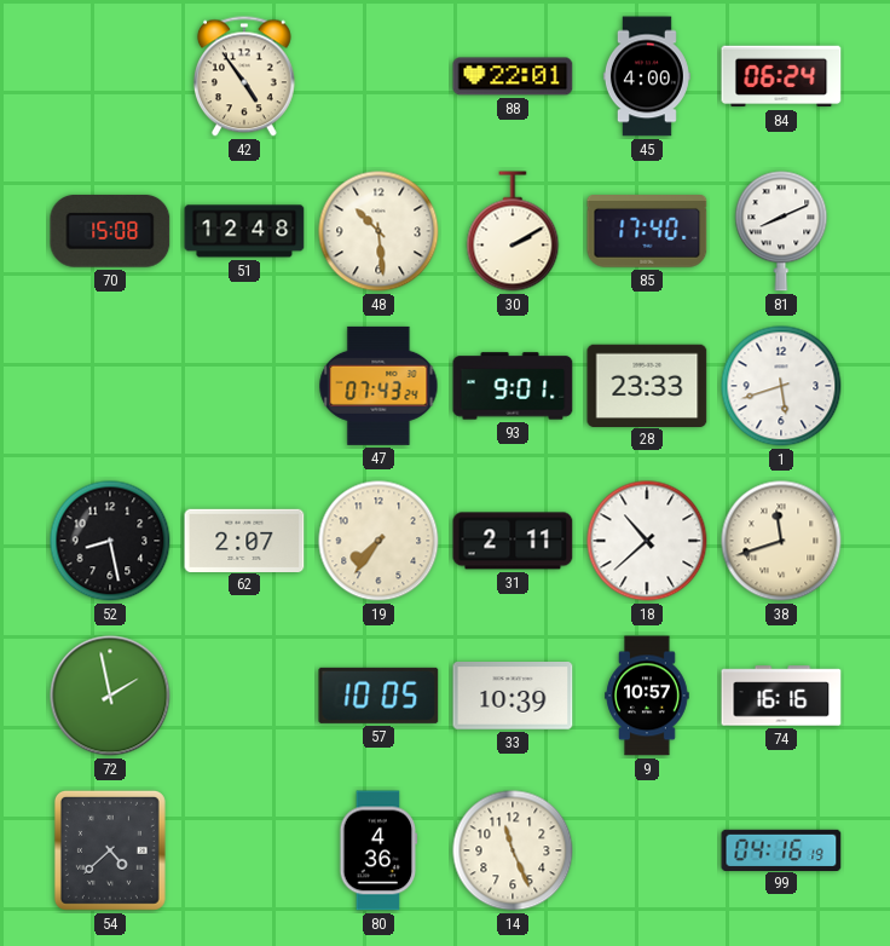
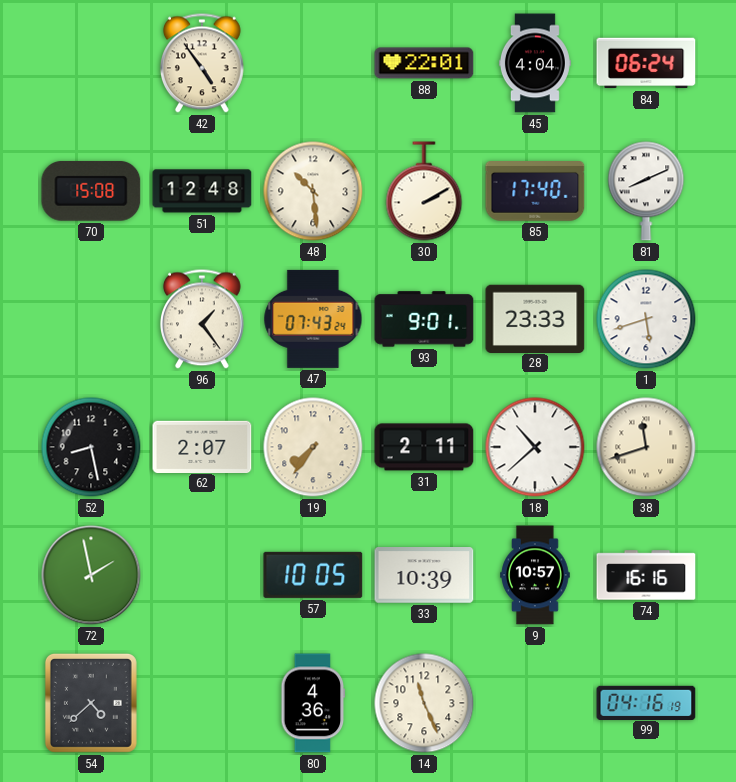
45: 4:00 -> 4:04 (535, 63)
96: none -> 1:24 (202, 319)
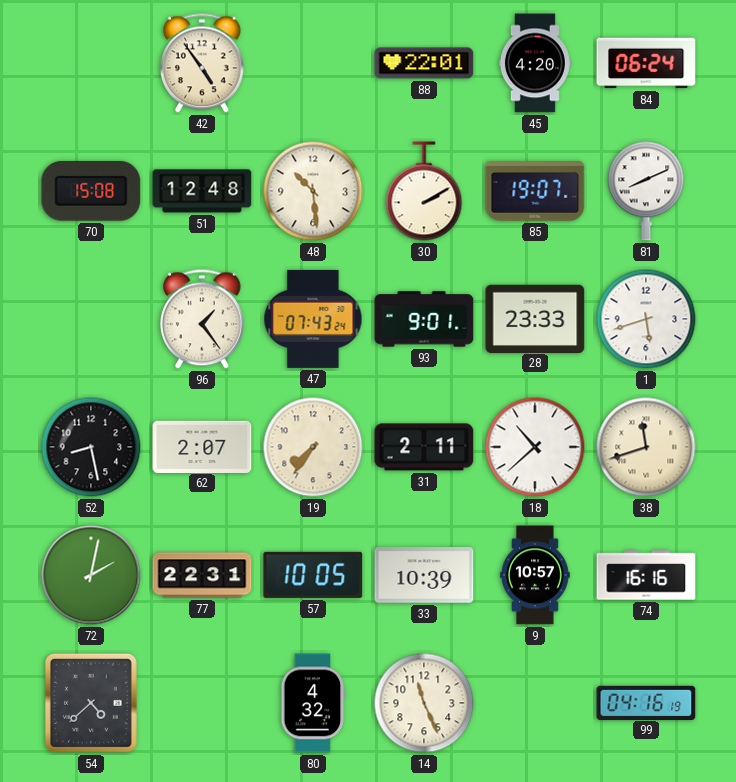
45: 4:04 -> 4:20 (535, 63)
85: 17:40 -> 19:07 (535, 192)
72: 1:58 -> 2:02 (91, 575)
77: none -> 22:31 (202, 575)
80: 4:36 -> 4:32 (313, 703)
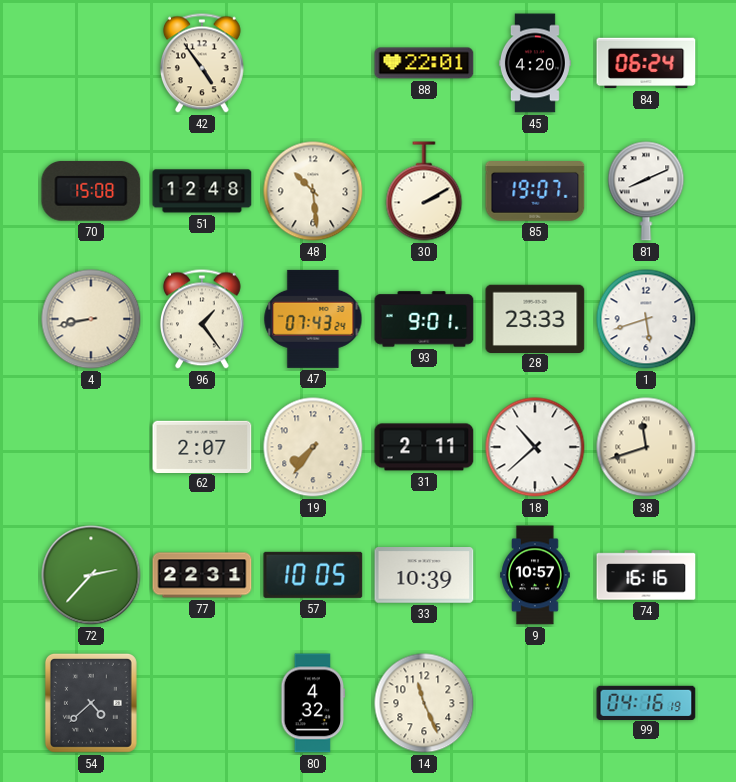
4: none -> 8:43 (91, 319)
52: 8:28 -> none (91, 447)
72: 2:02 -> 2:37 (91, 575)
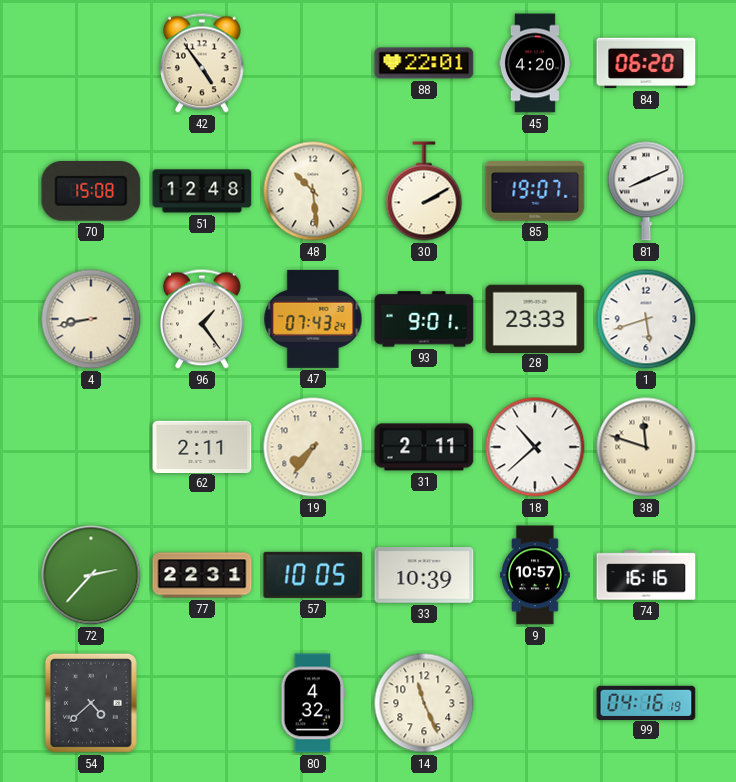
84: 06:24 -> 06:20 (646, 63)
62: 2:07 -> 2:11 (202, 446)
38: 11:42 -> 11:48 (646, 447)
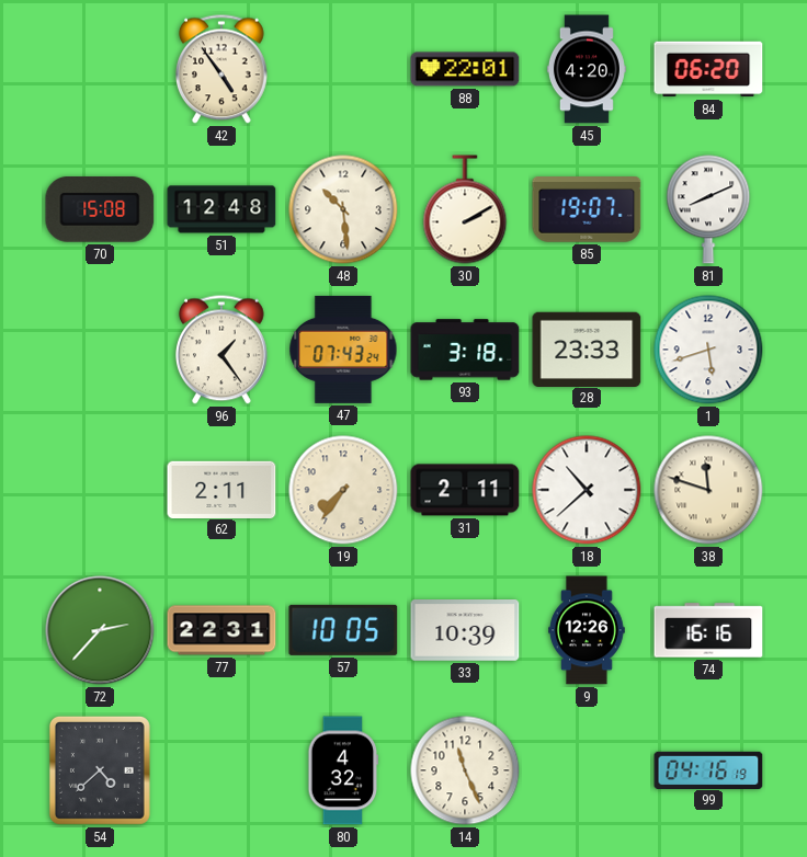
4: 8:43 -> none (91, 319)
93: 9:01 -> 3:18 (465, 350)
9: 10:57 -> 12:26 (587, 630)
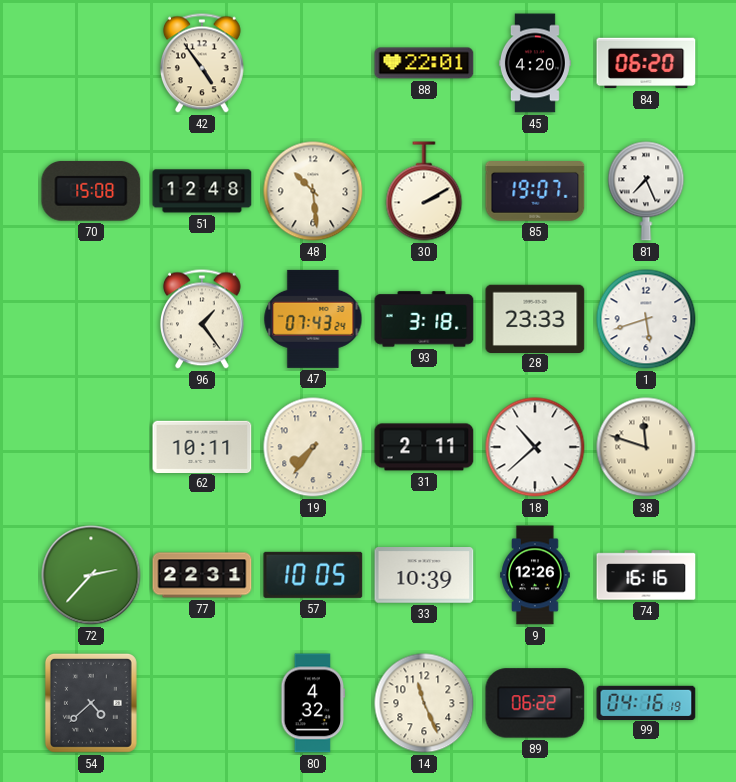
81: 8:11 -> 7:26 (646, 191)
62: 2:11 -> 10:11 (202, 446)
89: none -> 06:22 (535, 703)
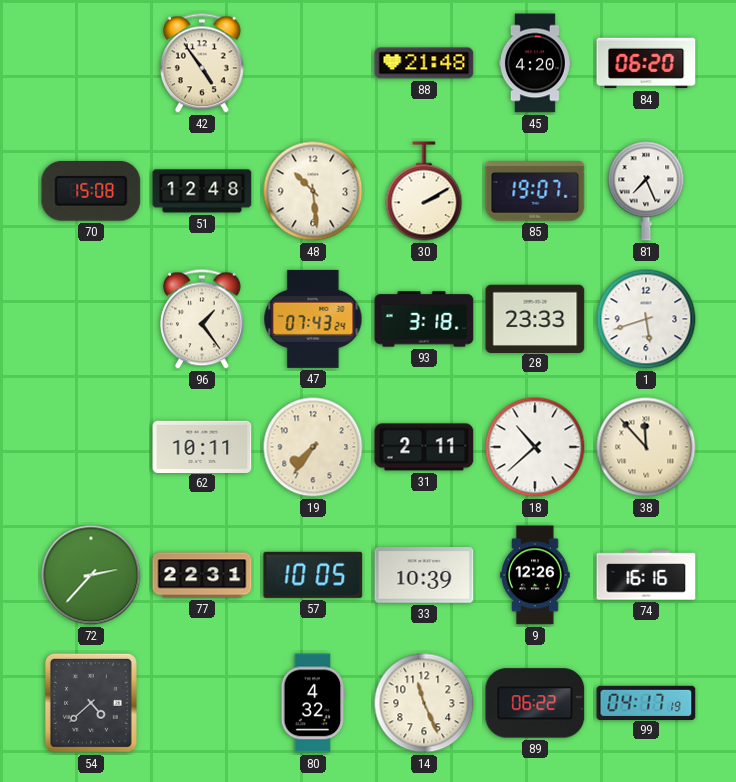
88: 22:01 -> 21:48 (424, 63)
38: 11:48 -> 11:53 (646, 447)
99: 04:16 -> 04:17 (646, 702)
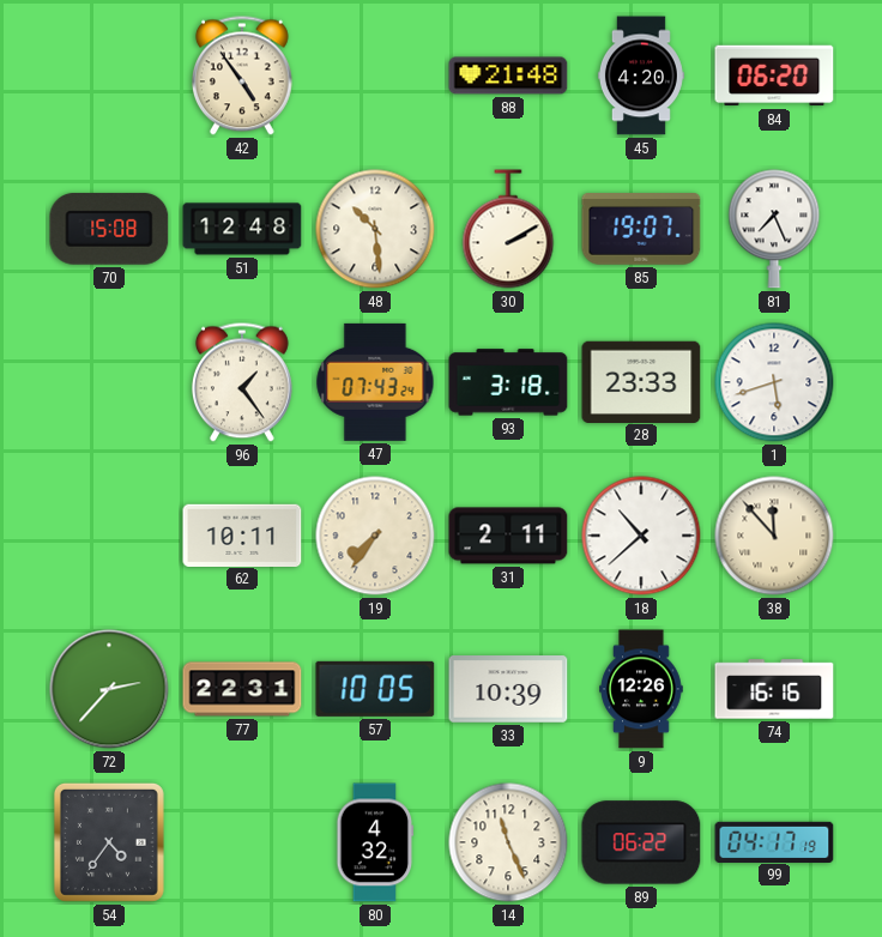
54: 4:38 -> 4:36 (109, 842)
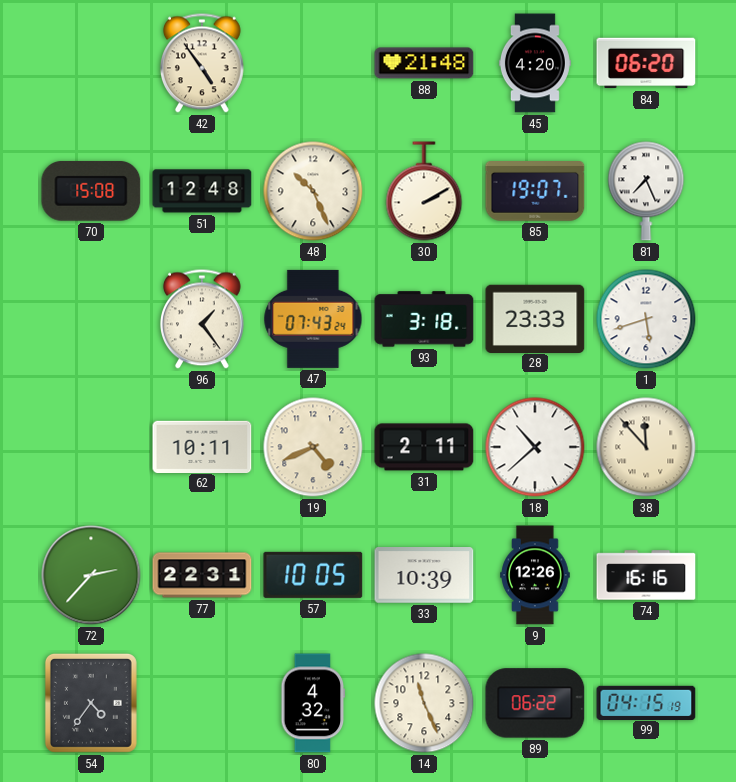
48: 10:29 -> 10:26 (313, 191)
19: 7:36 -> 4:41 (313, 447)
99: 04:17 -> 04:15 (646, 702)
